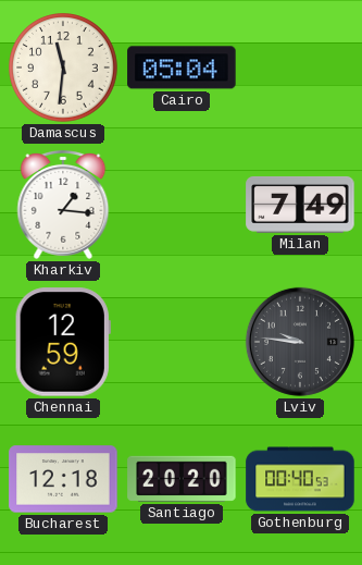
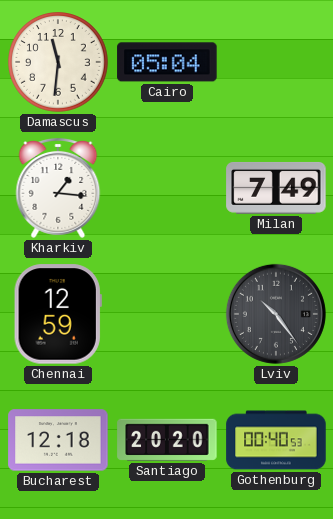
Lviv: 9:46 -> 10:24 (276, 314)
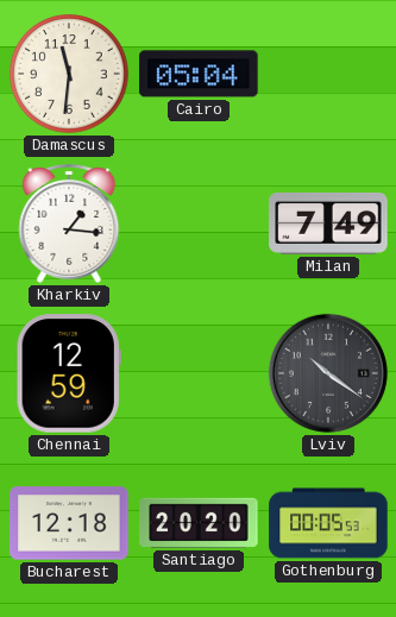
Lviv: 10:24 -> 10:21 (328, 373)
Gothenburg: 00:40 -> 00:05 (328, 523)
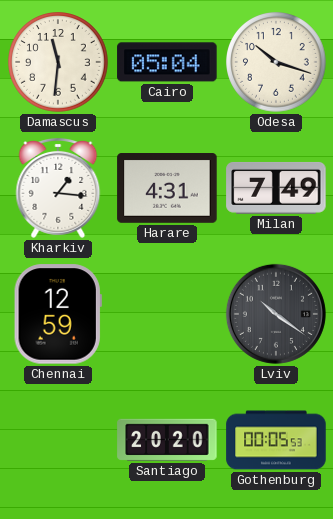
Odesa: none -> 10:18 (277, 63)
Harare: none -> 4:31 (167, 189)
Bucharest: 12:18 -> none (69, 523)
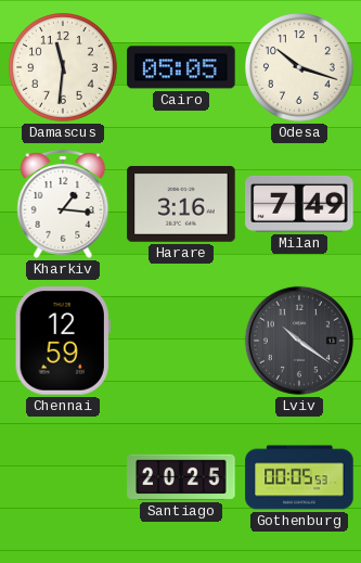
Cairo: 05:04 -> 05:05 (181, 67)
Harare: 4:31 -> 3:16 (181, 205)
Santiago: 20:20 -> 20:25 (181, 477)
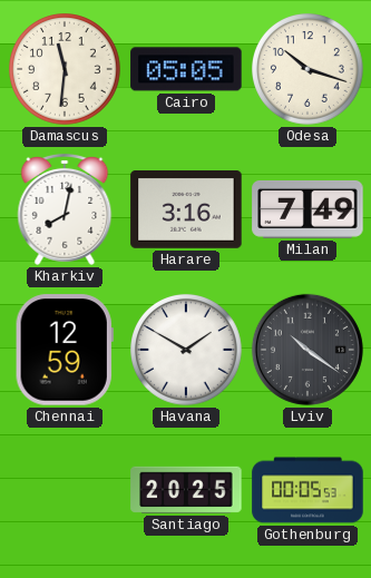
Kharkiv: 1:16 -> 8:02 (65, 209)
Havana: none -> 1:50 (187, 351)
